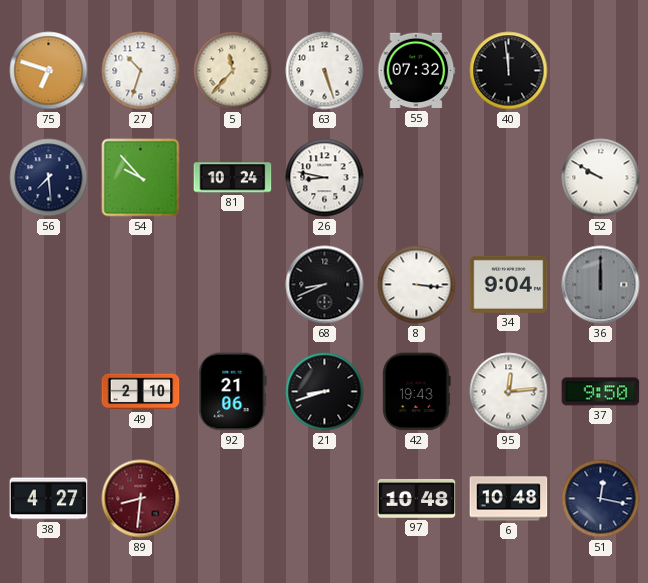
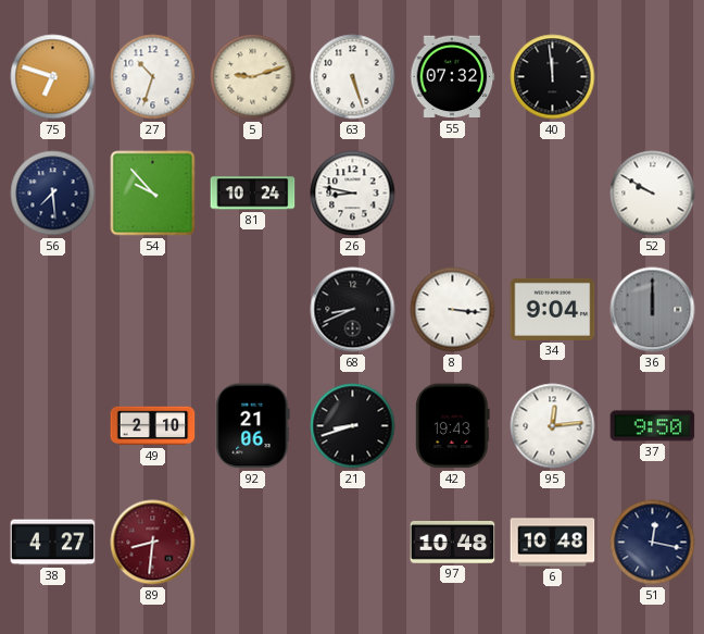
5: 11:37 -> 9:12 (253, 77)
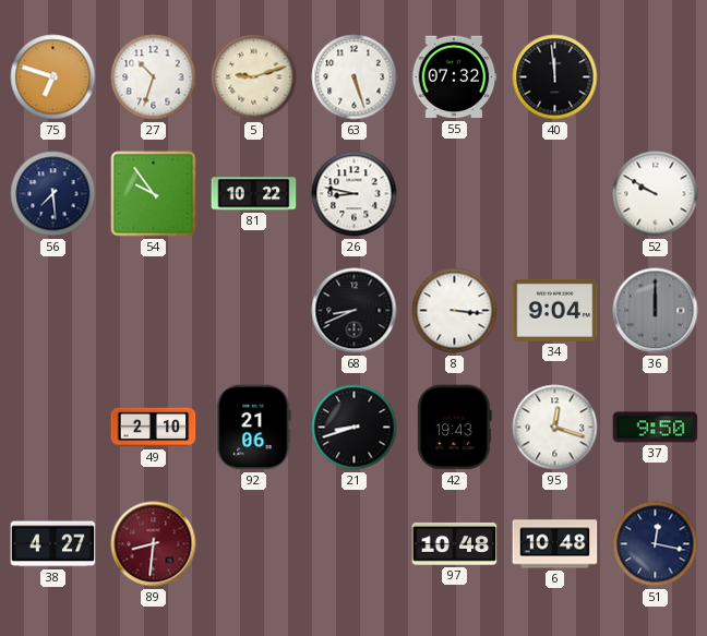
54: 9:53 -> 9:54 (154, 194)
81: 10:24 -> 10:22 (254, 194)
95: 12:14 -> 12:18 (555, 428)
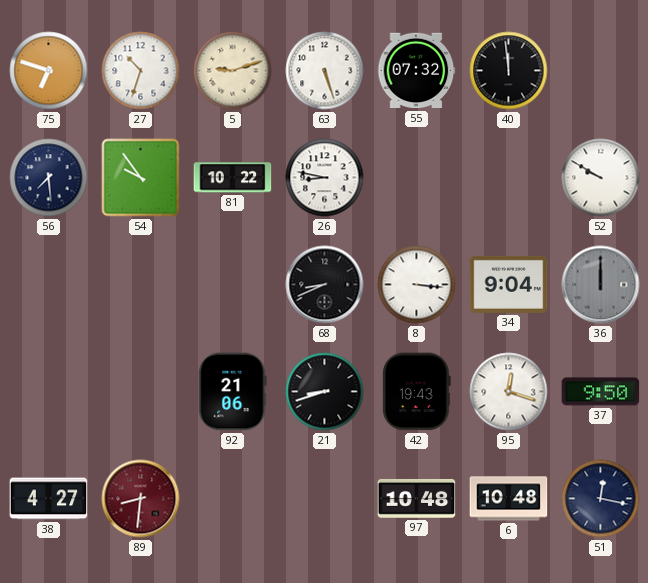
49: 2:10 -> none (154, 428)
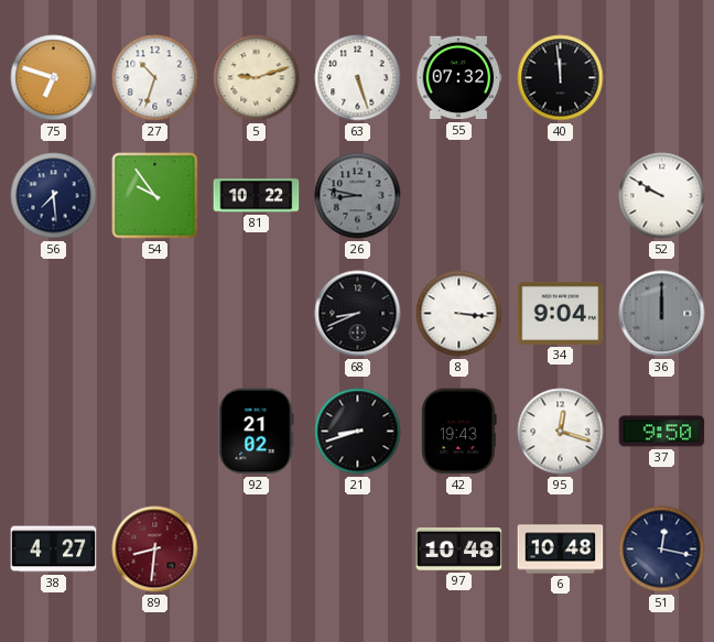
26 dial: white -> grey (358, 196)
92: 21:06 -> 21:02 (257, 432)
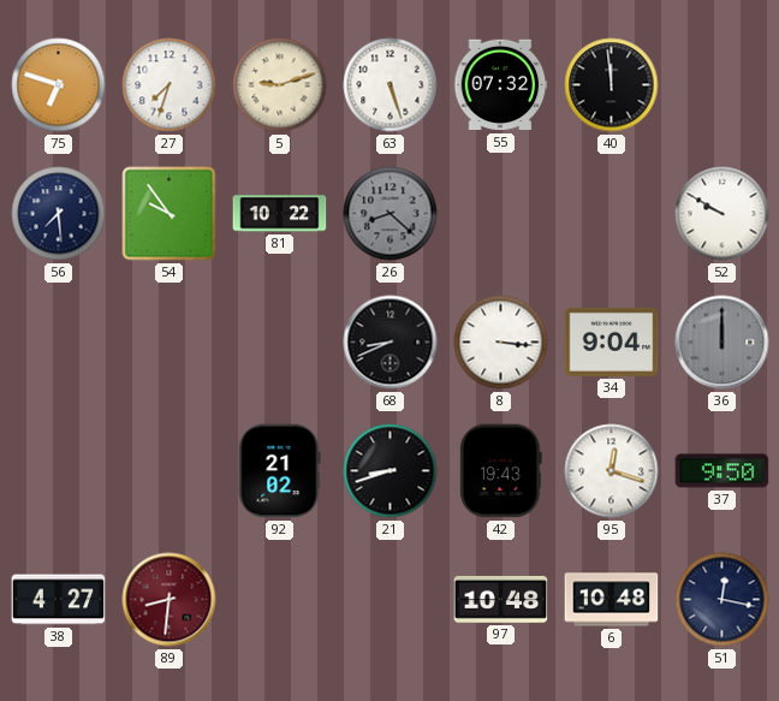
27: 10:33 -> 7:33 (170, 85)
26: 8:47 -> 8:22 (391, 214)
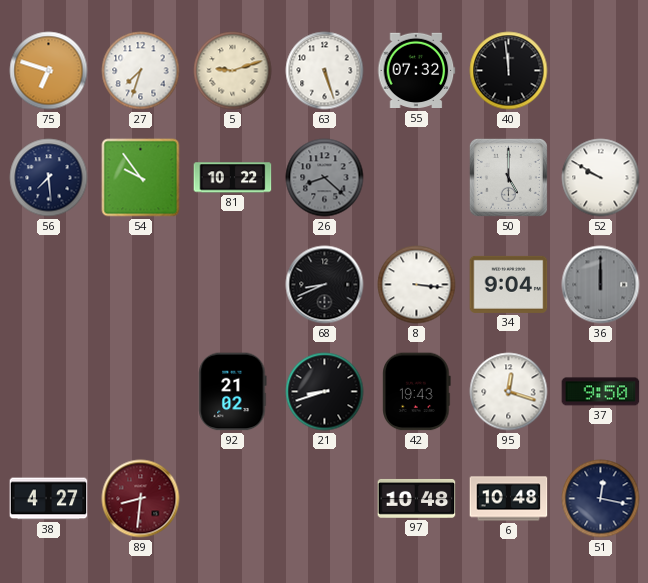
50: none -> 5:00 (508, 177)
